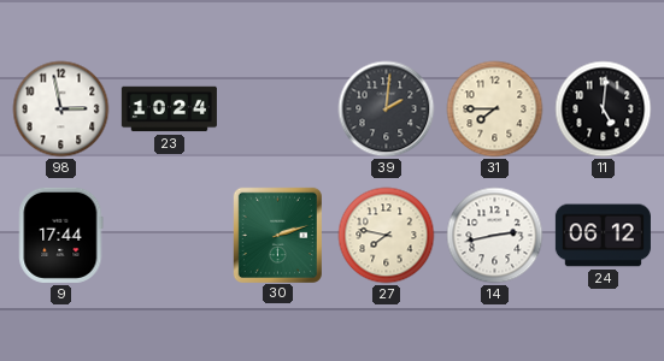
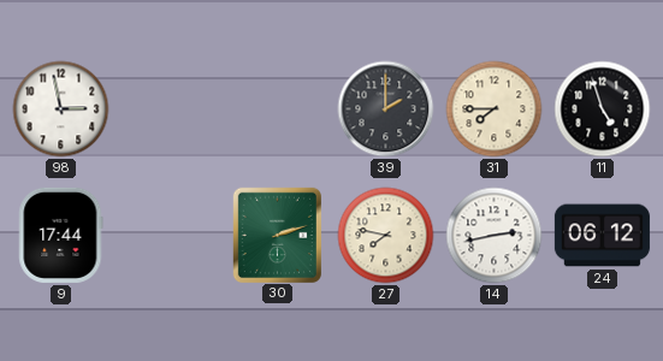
23: 10:24 -> none (169, 110)
39: 2:01 -> 2:00 (386, 110)
11: 5:01 -> 4:57 (603, 110)
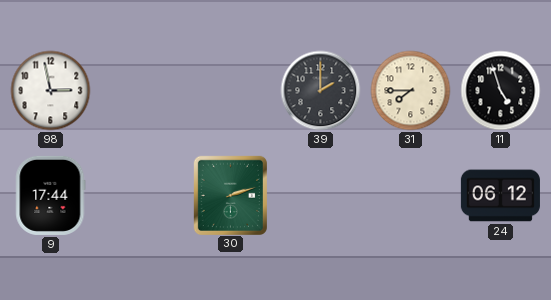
27: 7:47 -> none (386, 236)
14: 2:43 -> none (495, 236)
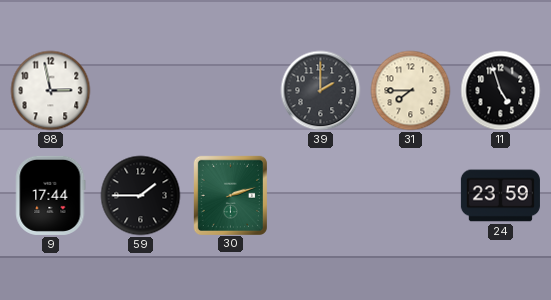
59: none -> 1:45 (141, 196)
24: 06:12 -> 23:59 (500, 196)
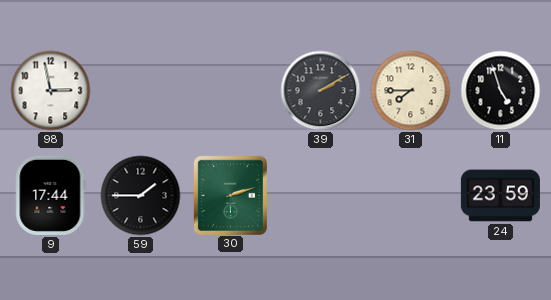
39: 2:00 -> 2:10 (321, 91)
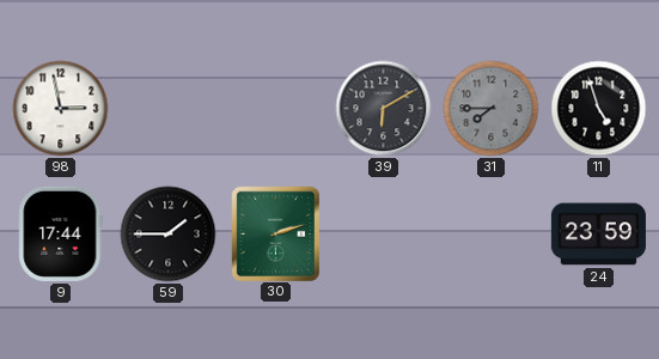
39: 2:10 -> 6:10 (384, 109)
31 dial: cream -> grey (492, 109)
